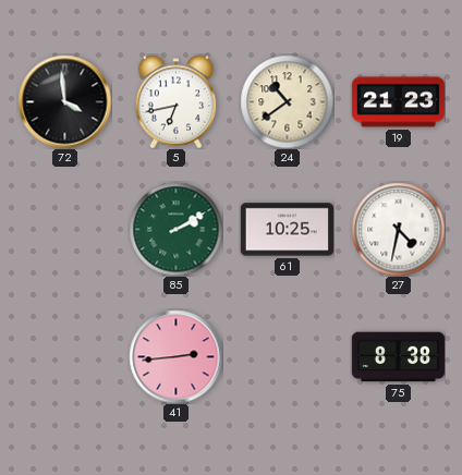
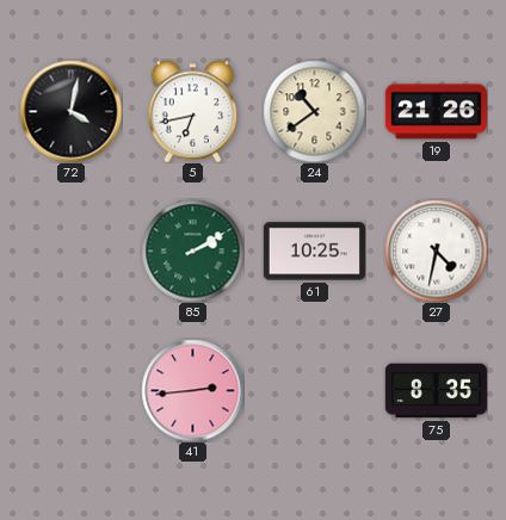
72: 3:59 -> 4:02 (70, 111)
19: 21:23 -> 21:26 (436, 112)
75: 8:38 -> 8:35 (436, 391)
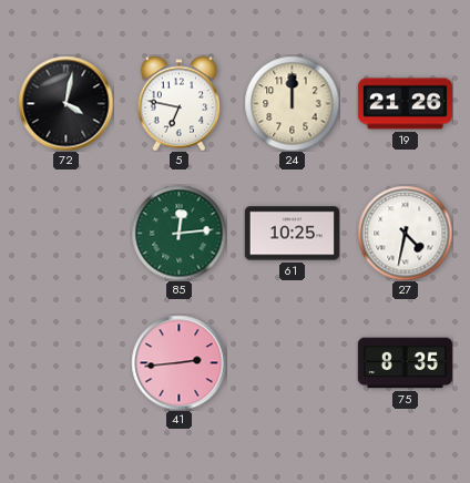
5: 6:43 -> 6:47 (180, 103)
24: 10:39 -> 12:00 (292, 103)
85: 2:10 -> 12:14 (178, 233)
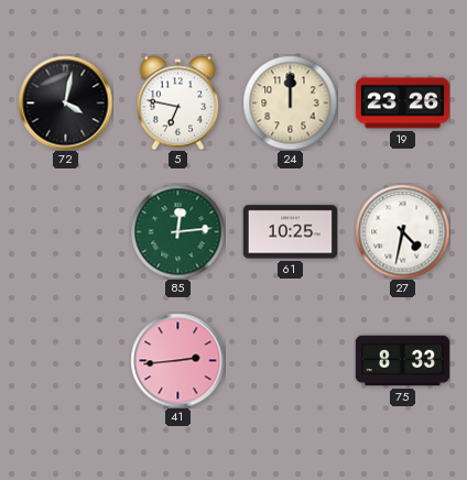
19: 21:26 -> 23:26 (402, 103)
75: 8:35 -> 8:33 (402, 361)
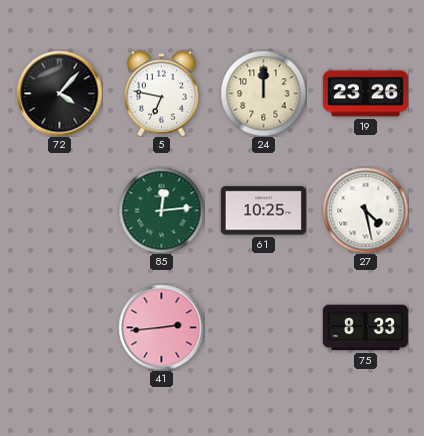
72: 4:02 -> 4:07 (59, 93)
27: 4:32 -> 4:28 (365, 210)
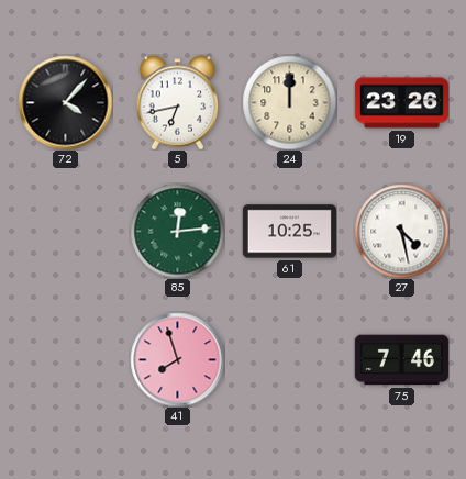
5: 6:47 -> 6:43 (178, 102)
41: 2:44 -> 7:57 (177, 359)
75: 8:33 -> 7:46 (401, 360)
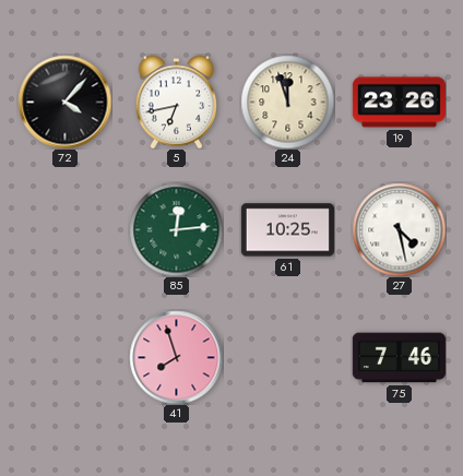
24: 12:00 -> 11:57 (287, 102)
